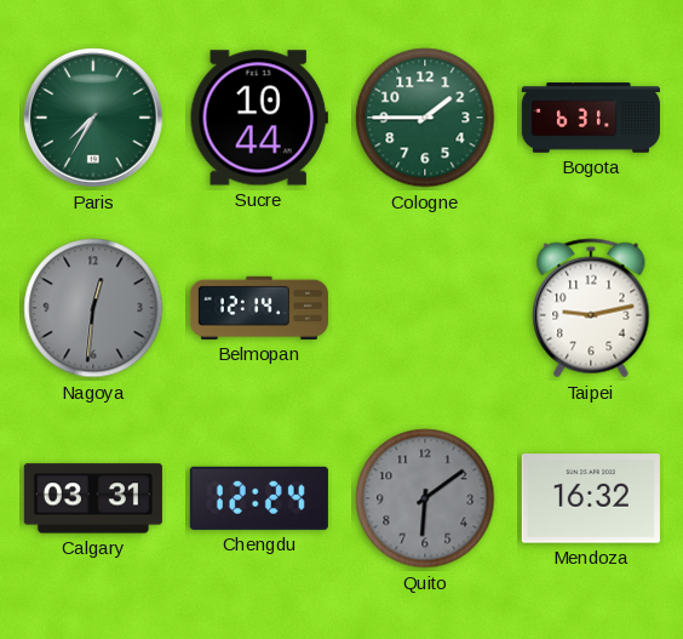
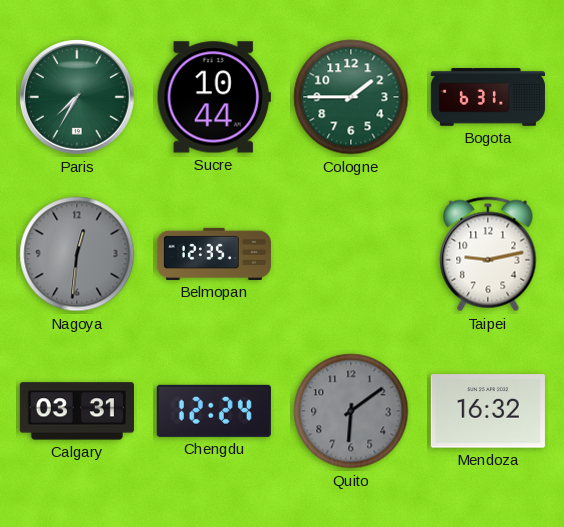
Belmopan: 12:14 -> 12:35 (214, 254)
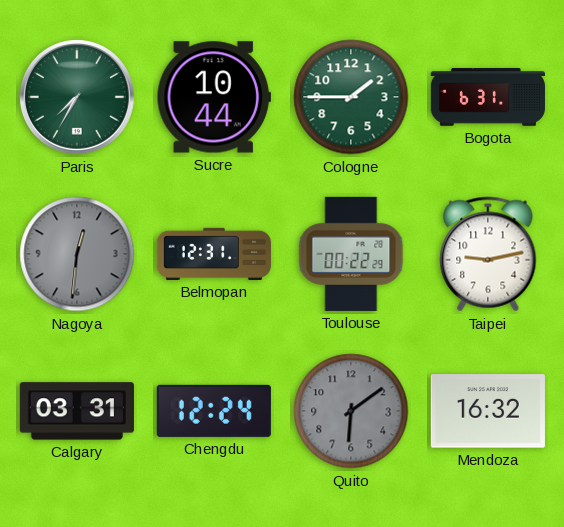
Belmopan: 12:35 -> 12:31 (214, 254)
Toulouse: none -> 00:22 (351, 254)
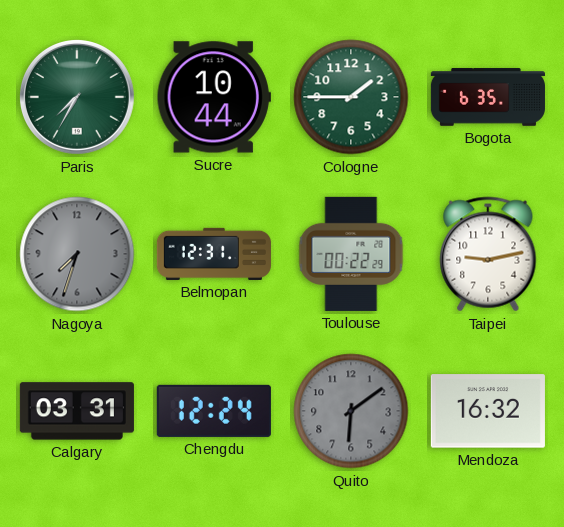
Bogota: 6:31 -> 6:35 (488, 97)
Nagoya: 12:31 -> 7:33 (77, 254)
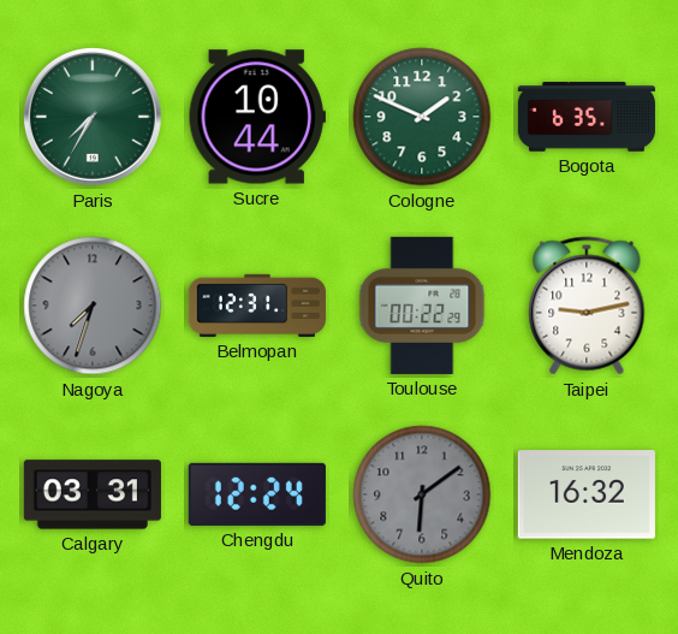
Cologne: 1:45 -> 1:49 (422, 117)
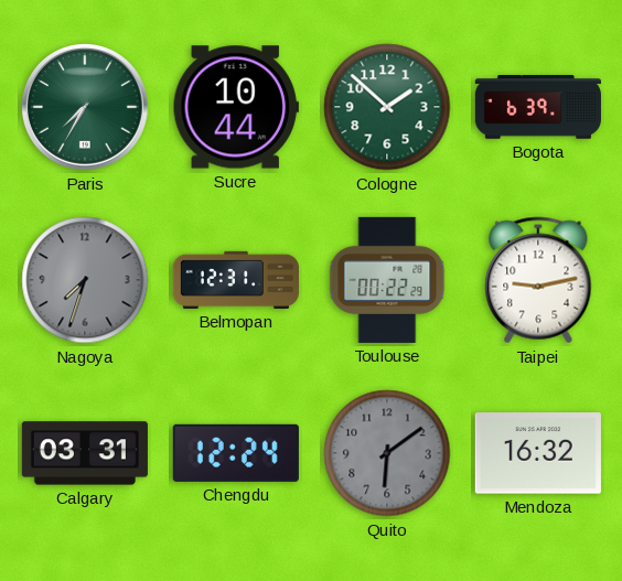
Cologne: 1:49 -> 1:52 (387, 107)
Bogota: 6:35 -> 6:39 (538, 107)
